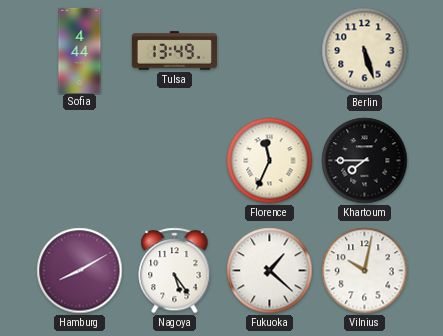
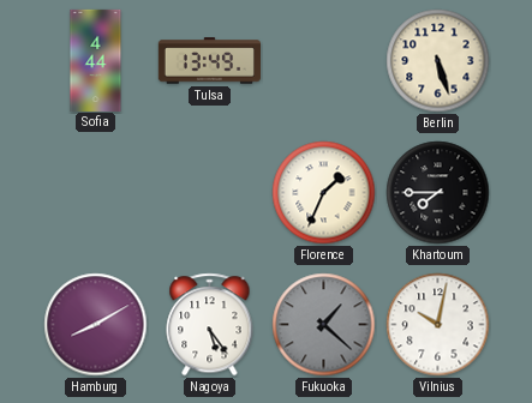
Florence: 11:34 -> 1:34 (324, 193)
Fukuoka dial: white -> grey (324, 325)
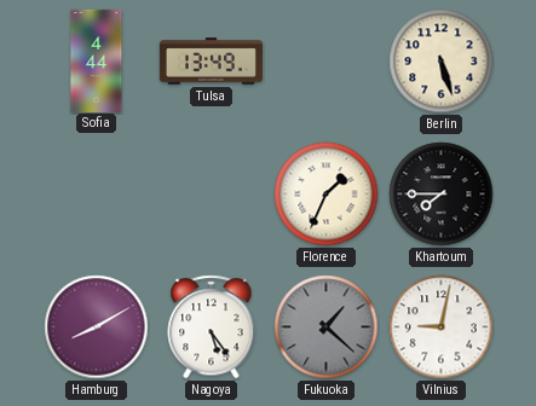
Vilnius: 10:02 -> 9:02 (442, 327)
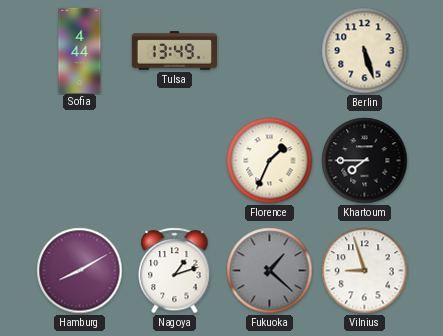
Nagoya: 5:24 -> 1:12 (175, 271)
Vilnius: 9:02 -> 8:57 (365, 271)
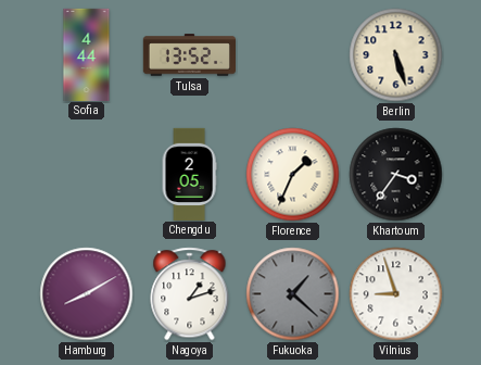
Tulsa: 13:49 -> 13:52 (189, 55)
Chengdu: none -> 2:05 (189, 174)
Khartoum: 7:45 -> 3:36 (396, 175)
